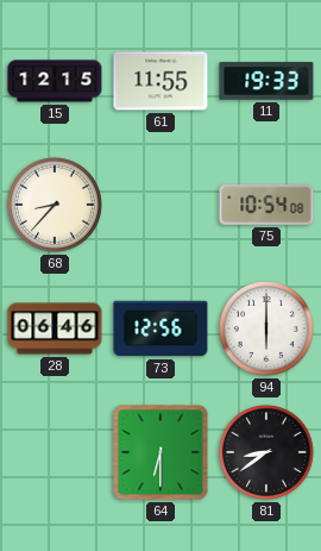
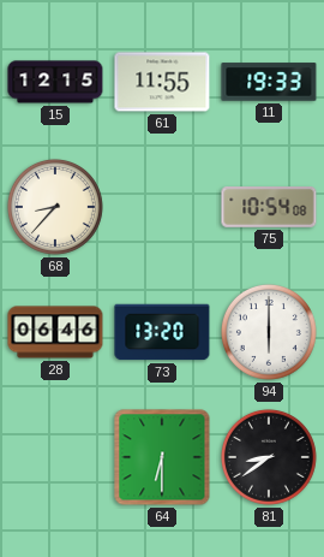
73: 12:56 -> 13:20 (162, 332)
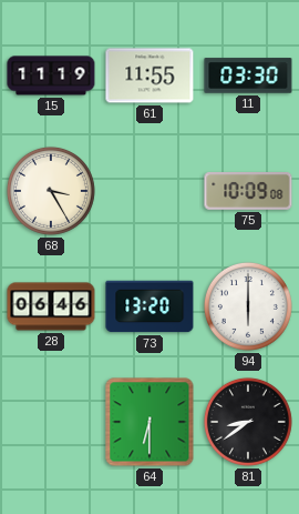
15: 12:15 -> 11:19 (51, 75)
11: 19:33 -> 03:30 (248, 75)
68: 8:37 -> 3:25 (51, 191)
75: 10:54 -> 10:09 (248, 191)
